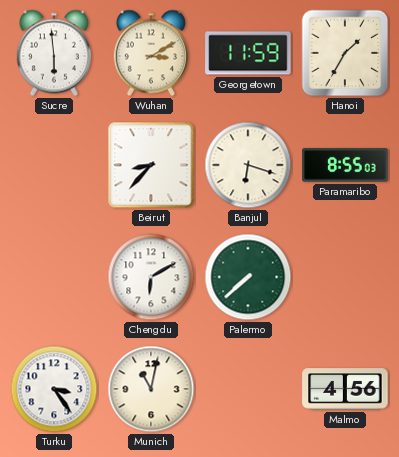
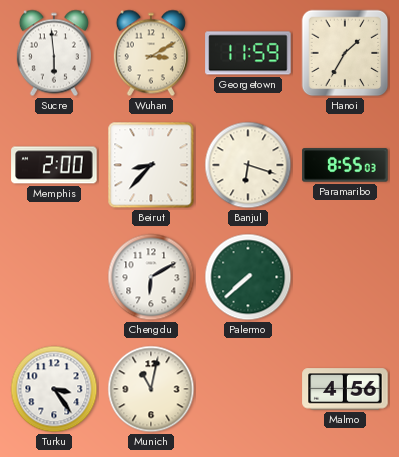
Memphis: none -> 2:00 (54, 165)
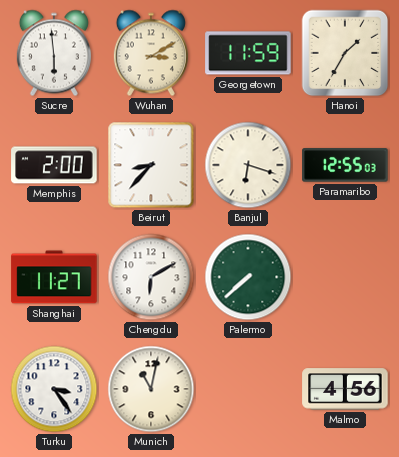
Paramaribo: 8:55 -> 12:55 (345, 165)
Shanghai: none -> 11:27 (54, 277)
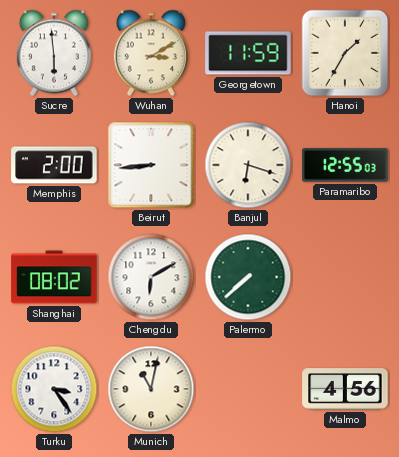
Beirut: 8:37 -> 8:44 (151, 165)
Shanghai: 11:27 -> 08:02 (54, 277)
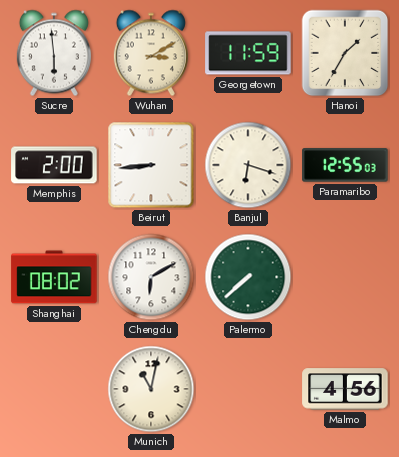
Turku: 3:24 -> none (54, 389)
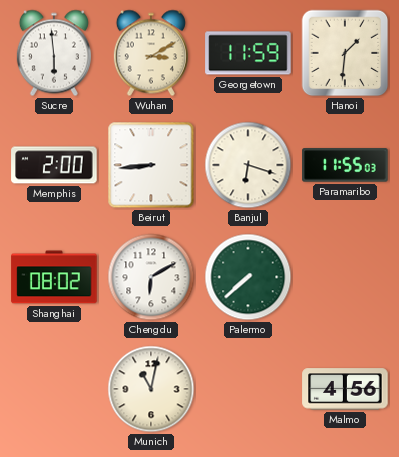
Hanoi: 1:35 -> 1:31 (345, 53)
Paramaribo: 12:55 -> 11:55 (345, 165)
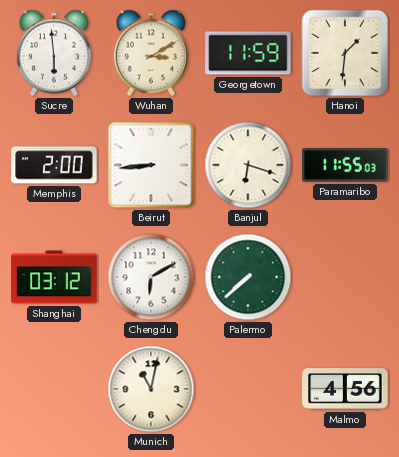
Shanghai: 08:02 -> 03:12 (54, 277)
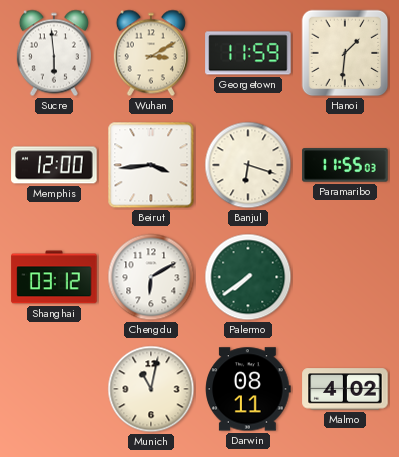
Memphis: 2:00 -> 12:00 (54, 165)
Beirut: 8:44 -> 3:44 (151, 165)
Palermo: 7:38 -> 7:39 (248, 277)
Darwin: none -> 08:11 (248, 389)
Malmo: 4:56 -> 4:02 (345, 389)
